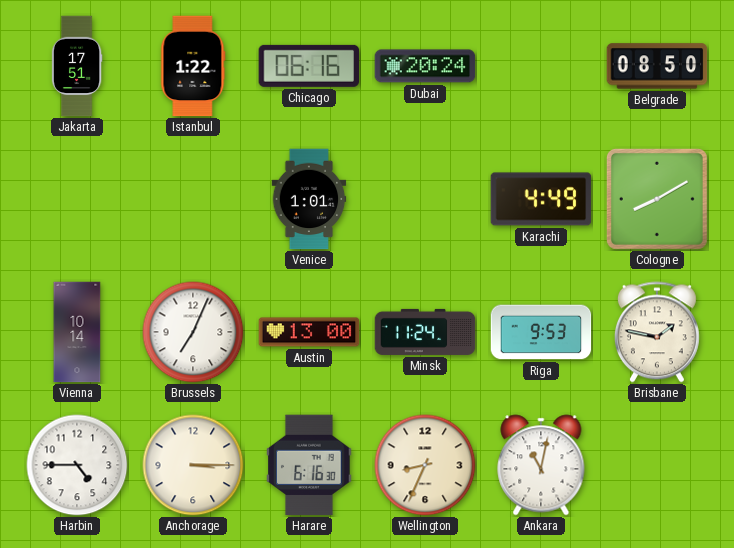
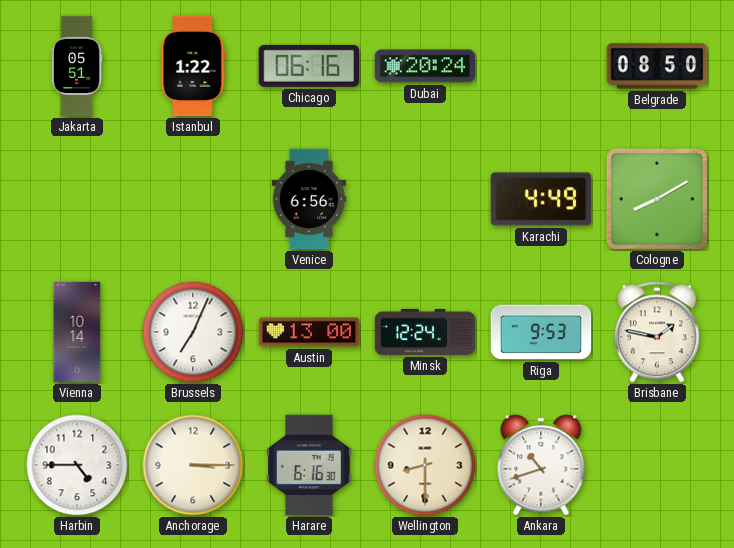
Jakarta: 17:51 -> 05:51 (77, 66)
Venice: 1:01 -> 6:56 (309, 199)
Minsk: 11:24 -> 12:24 (425, 332)
Wellington: 8:34 -> 8:30 (425, 465)
Ankara: 11:02 -> 10:42 (541, 465)
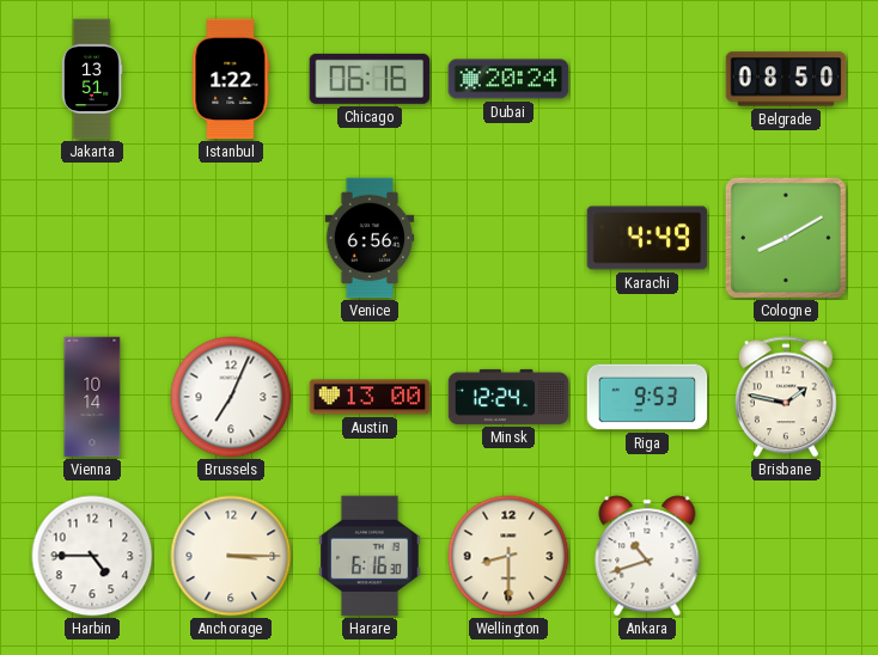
Jakarta: 05:51 -> 13:51 (92, 79)
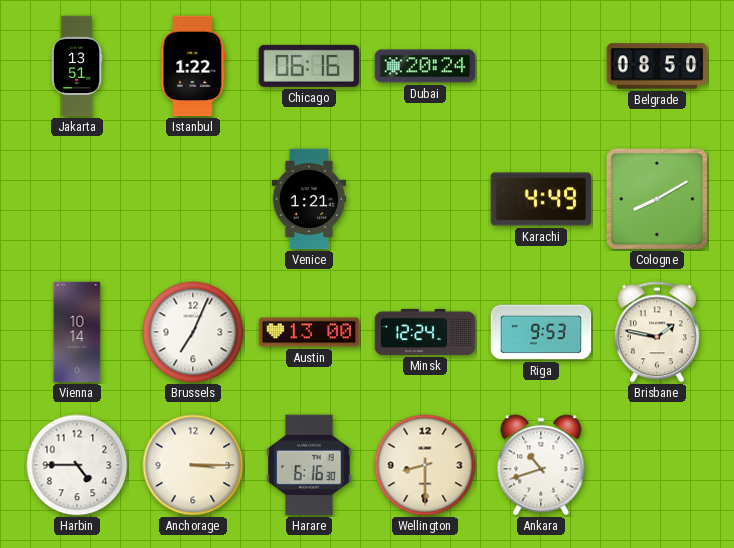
Venice: 6:56 -> 1:21 (309, 199)
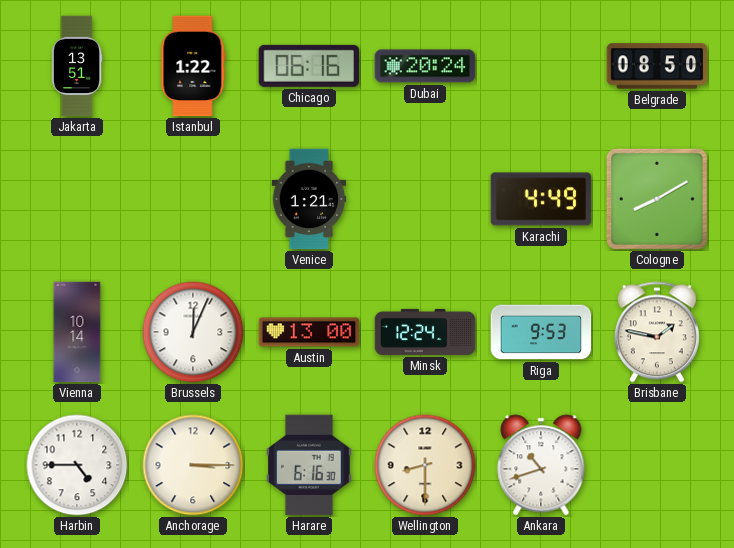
Brussels: 7:04 -> 12:04 (193, 332)
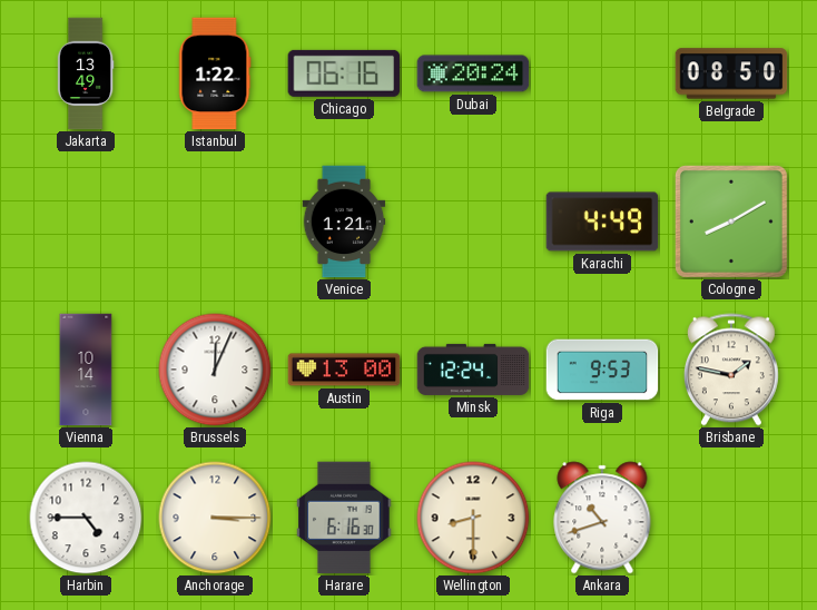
Jakarta: 13:51 -> 13:49 (86, 73)
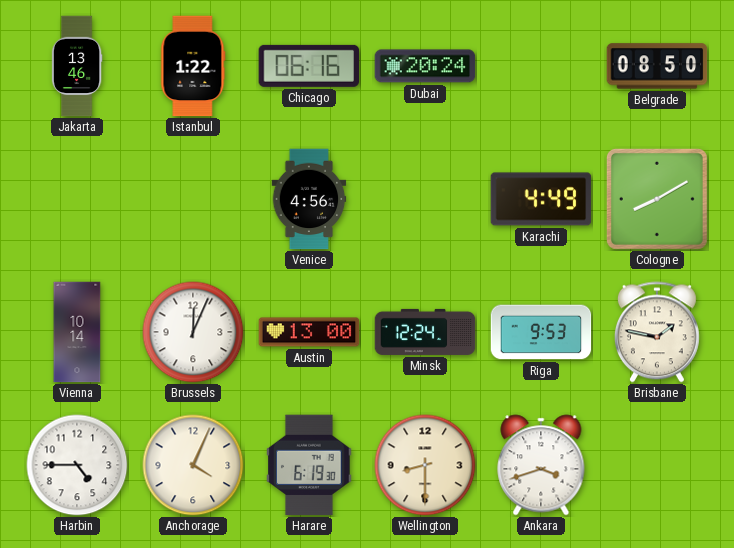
Jakarta: 13:49 -> 13:46 (77, 66)
Venice: 1:21 -> 4:56 (309, 199)
Anchorage: 3:15 -> 4:04 (193, 465)
Harare: 6:16 -> 6:19 (309, 465)
Ankara: 10:42 -> 3:42 (541, 465)
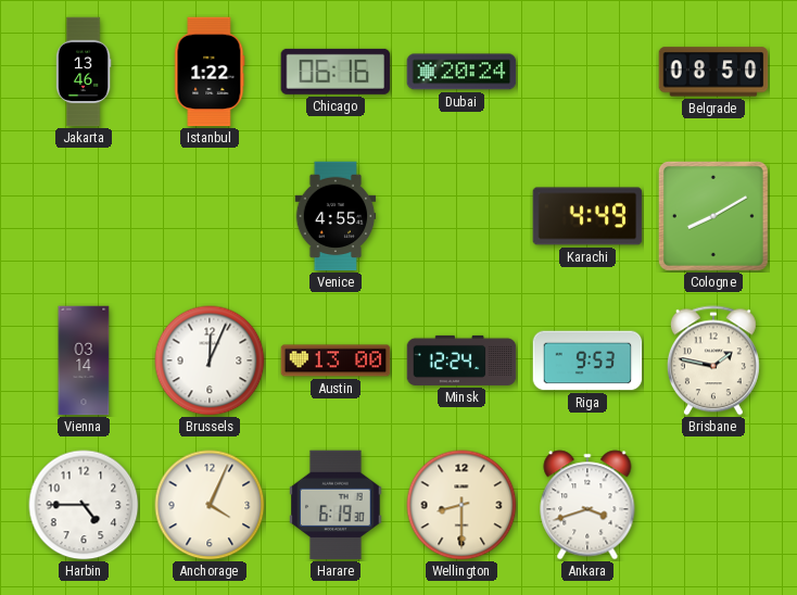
Venice: 4:56 -> 4:55 (336, 216)
Vienna: 10:14 -> 03:14 (84, 360)
